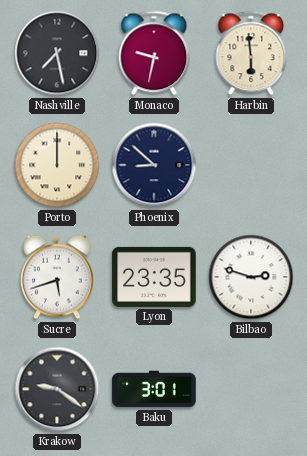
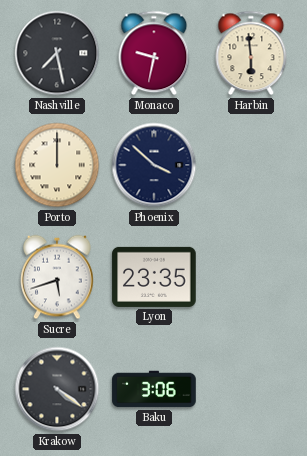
Phoenix: 8:52 -> 3:52 (154, 165)
Bilbao: 2:48 -> none (251, 277)
Krakow: 9:21 -> 4:21 (57, 389)
Baku: 3:01 -> 3:06 (154, 389)
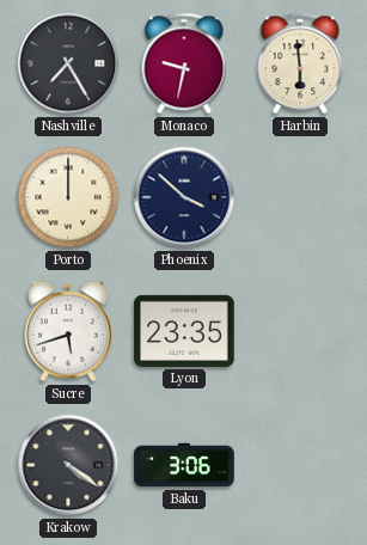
Nashville: 7:28 -> 7:25 (68, 63)
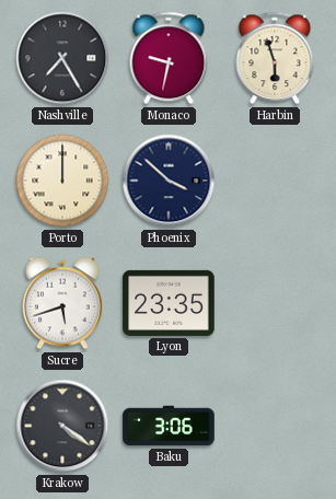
Harbin: 5:59 -> 5:57 (275, 58)
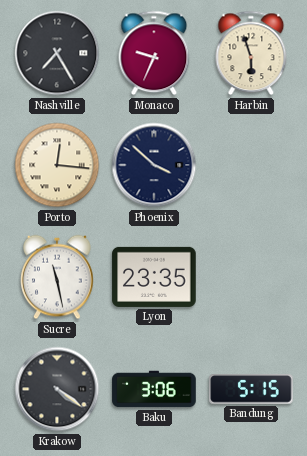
Monaco: 9:32 -> 9:34 (154, 53)
Porto: 12:00 -> 12:16 (57, 165)
Sucre: 5:42 -> 11:28 (57, 277)
Bandung: none -> 5:15 (251, 389)
